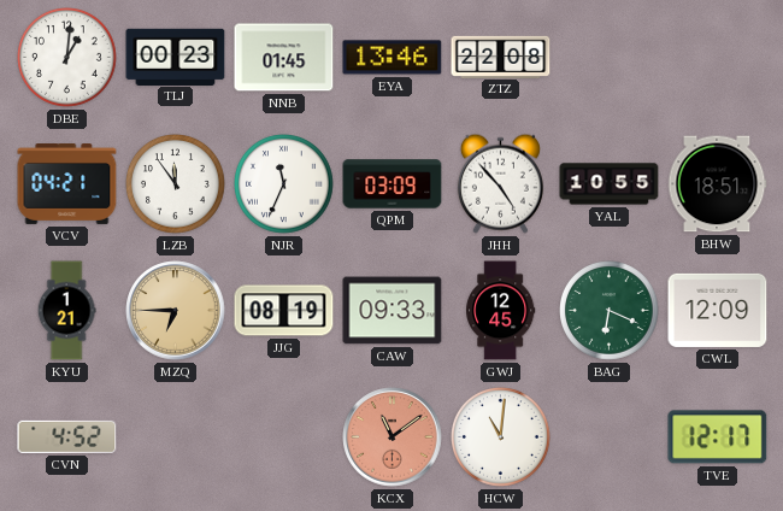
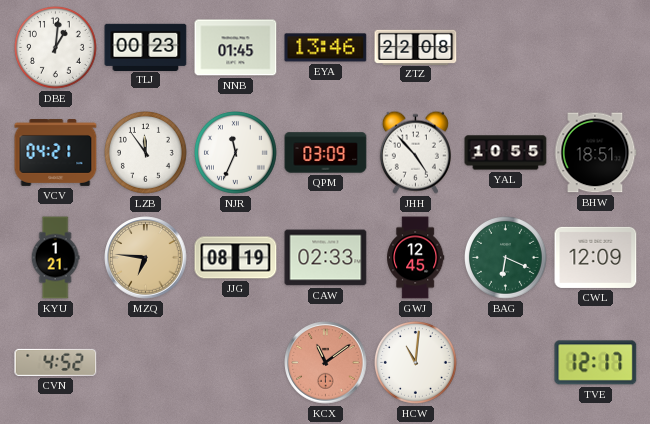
MZQ: 6:45 -> 6:46 (146, 258)
CAW: 09:33 -> 02:33 (326, 258)
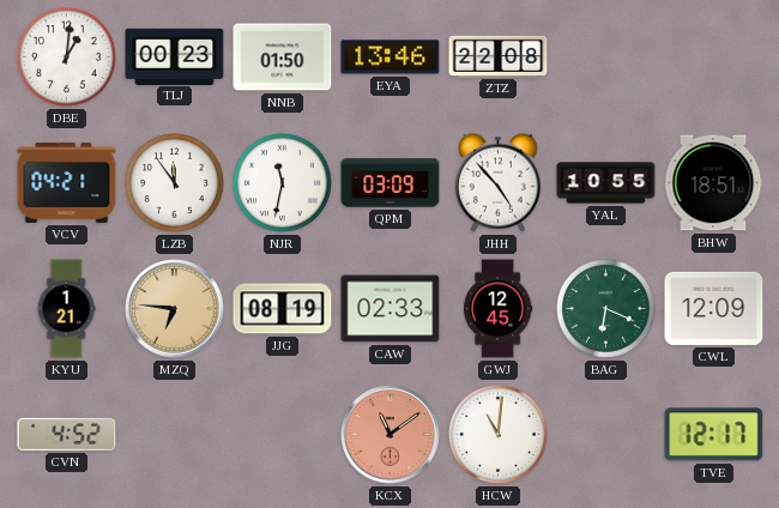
NNB: 01:45 -> 01:50 (283, 58)
NJR: 11:34 -> 11:32 (283, 183)
